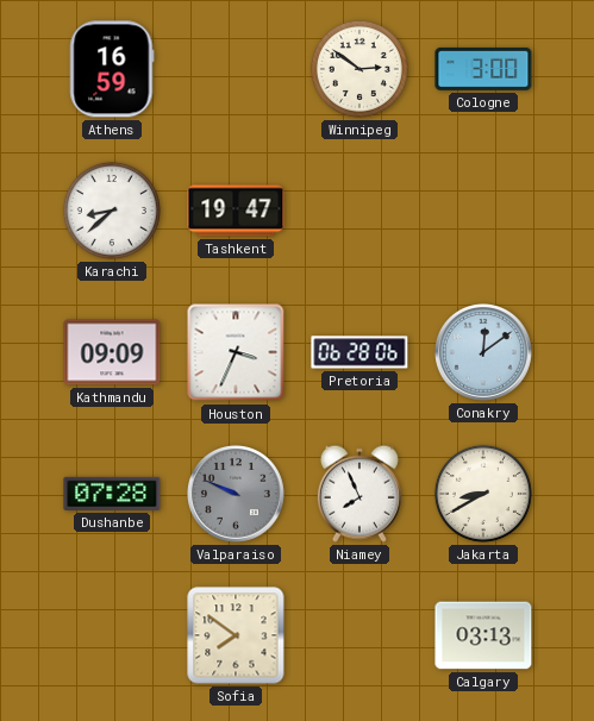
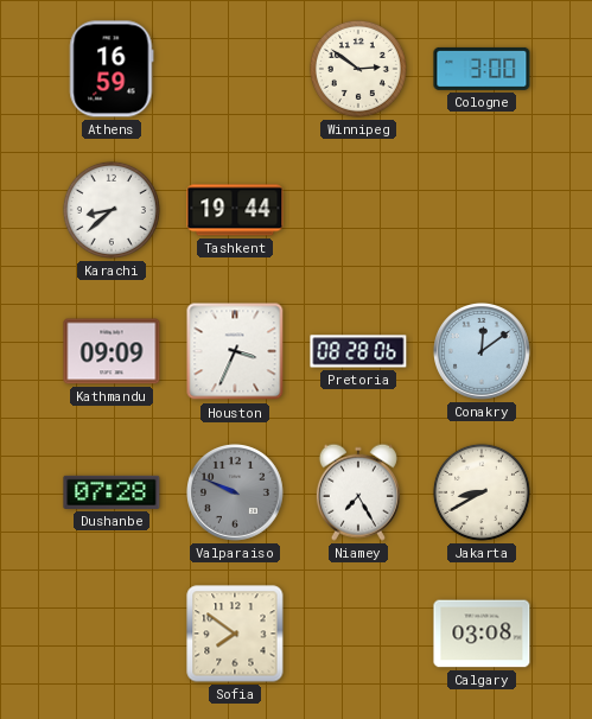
Tashkent: 19:47 -> 19:44 (235, 210)
Pretoria: 06:28 -> 08:28 (358, 351)
Niamey: 7:56 -> 7:25 (358, 492)
Calgary: 03:13 -> 03:08 (482, 634)
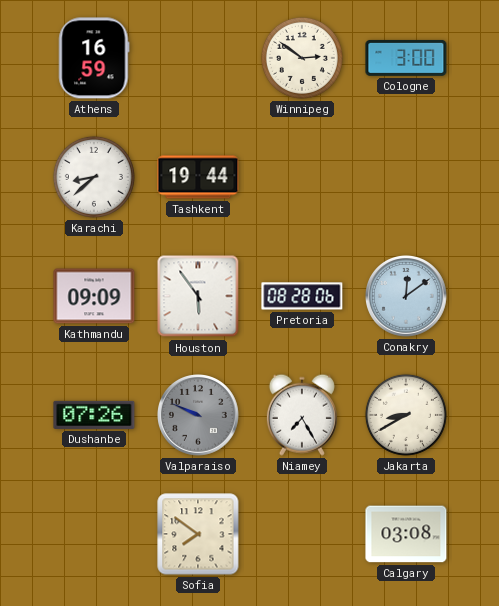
Houston: 3:34 -> 5:54 (198, 296)
Dushanbe: 07:28 -> 07:26 (94, 415)
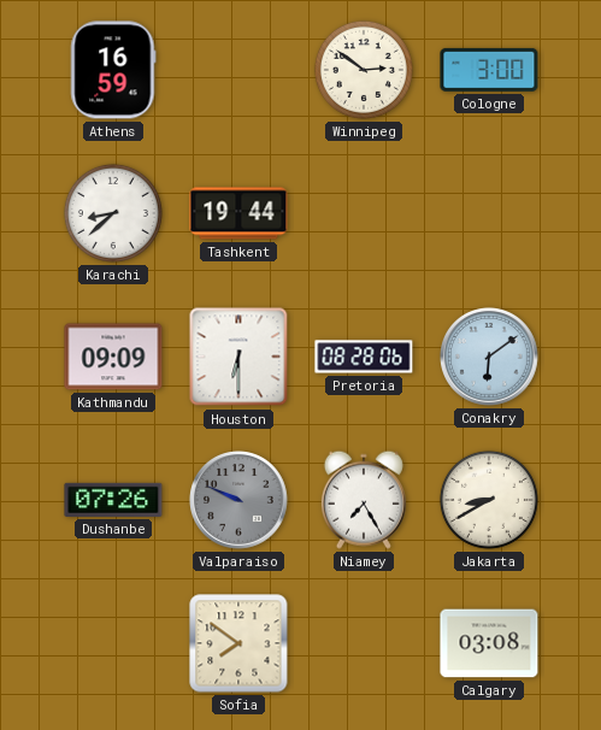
Houston: 5:54 -> 6:30 (238, 357)
Conakry: 12:09 -> 6:09 (490, 358)
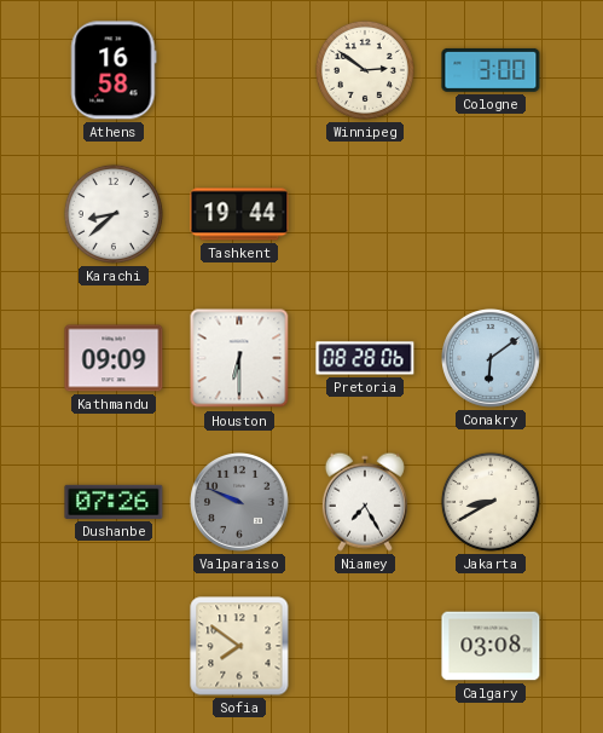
Athens: 16:59 -> 16:58 (114, 70)
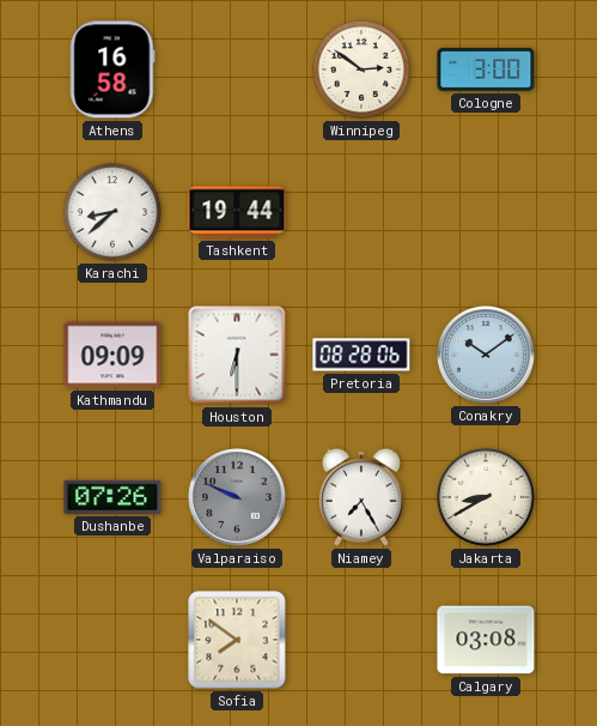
Conakry: 6:09 -> 10:09 (487, 356)
